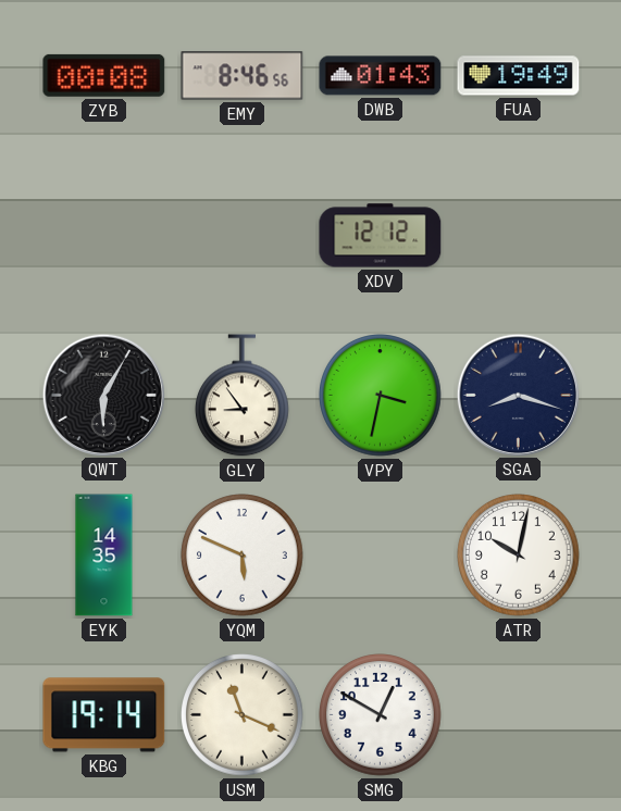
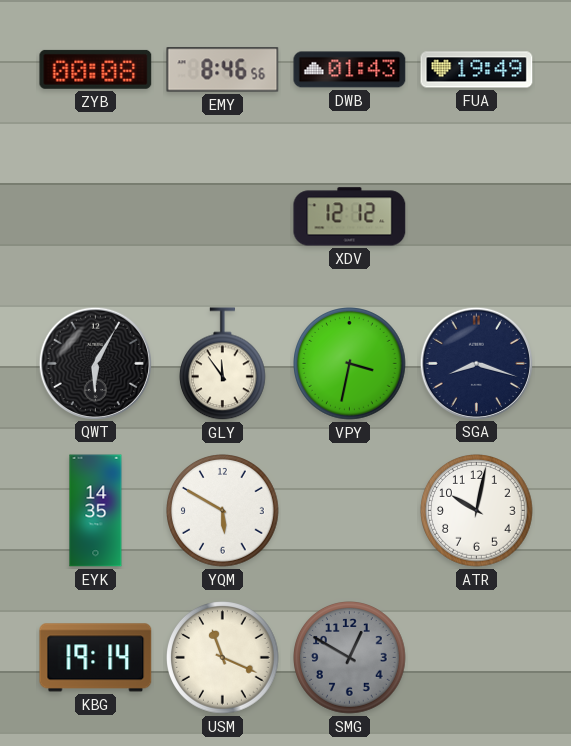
GLY: 8:54 -> 11:54 (223, 364)
YQM: 5:49 -> 5:50 (223, 511)
SMG dial: white -> grey (350, 658)
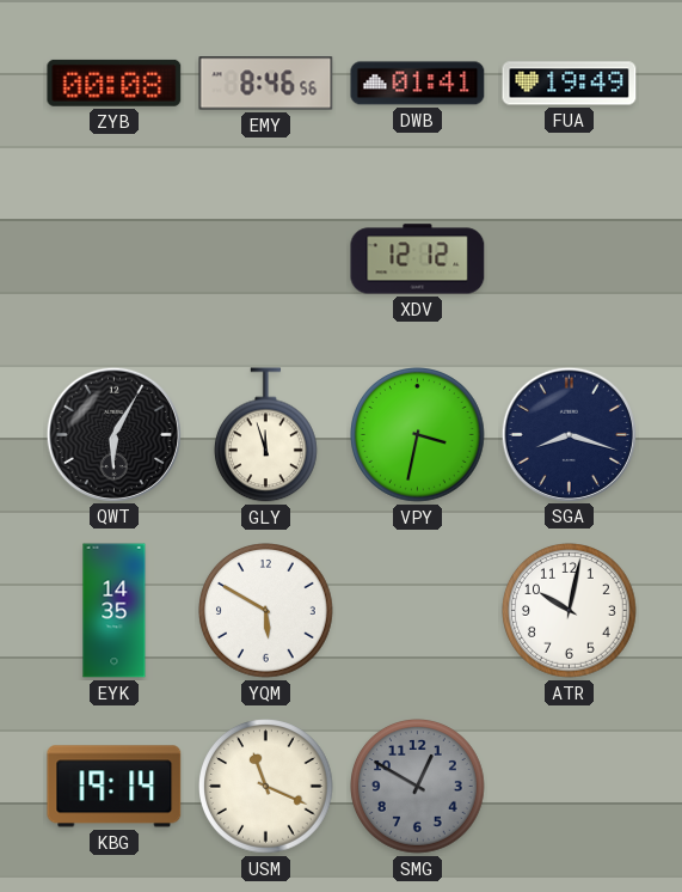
DWB: 01:43 -> 01:41 (418, 84)
GLY: 11:54 -> 11:57 (266, 435)
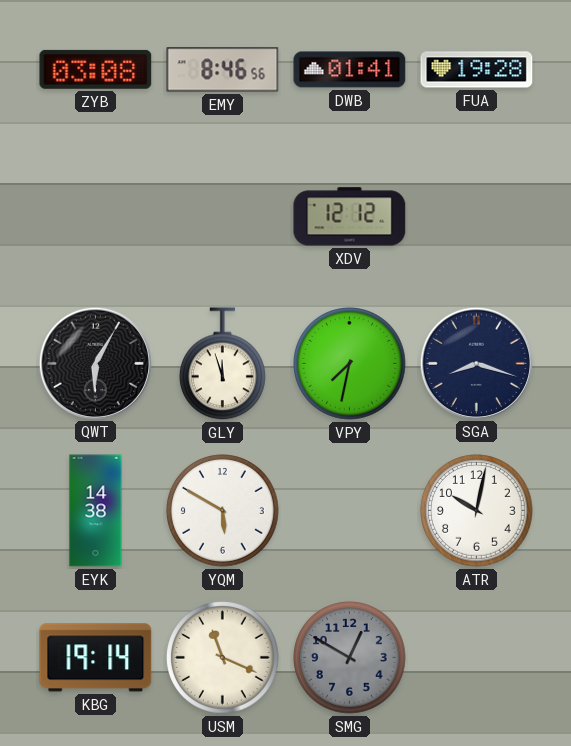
ZYB: 00:08 -> 03:08 (96, 69)
FUA: 19:49 -> 19:28 (477, 70)
VPY: 3:32 -> 7:32 (350, 364)
EYK: 14:35 -> 14:38 (96, 511)
